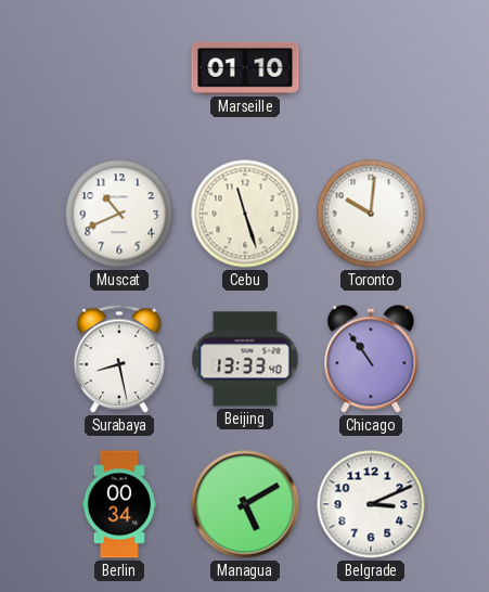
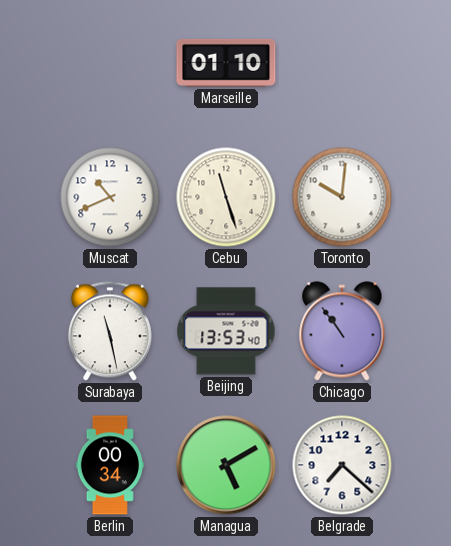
Surabaya: 8:28 -> 11:28 (110, 331)
Beijing: 13:33 -> 13:53 (226, 331)
Belgrade: 3:11 -> 7:22 (342, 465)
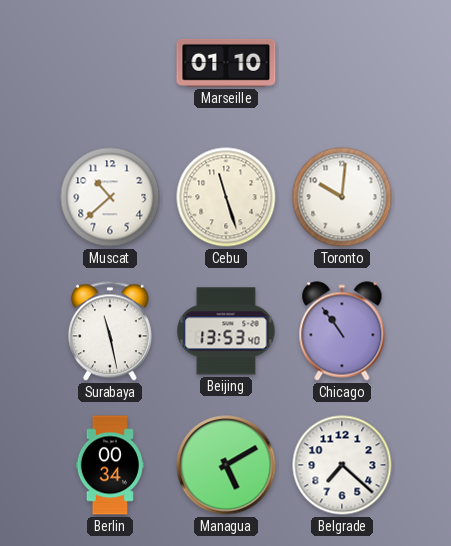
Muscat: 10:41 -> 10:38 (110, 197)
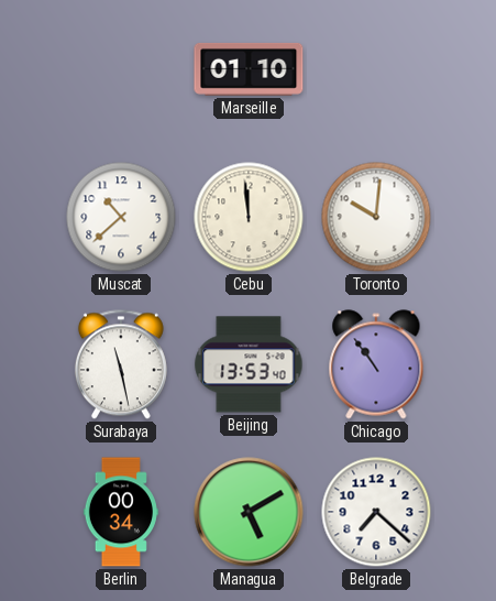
Cebu: 11:27 -> 11:59 (249, 217)
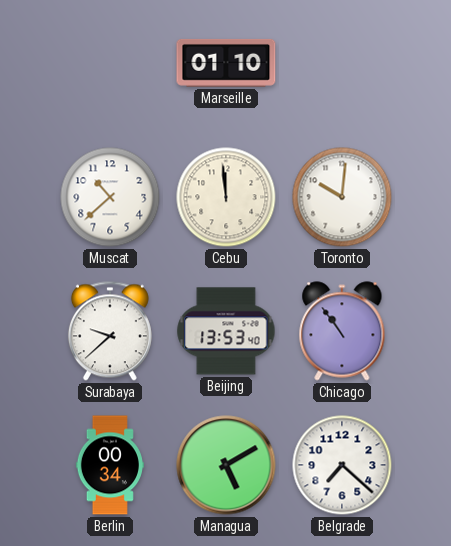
Surabaya: 11:28 -> 9:38 (110, 331)
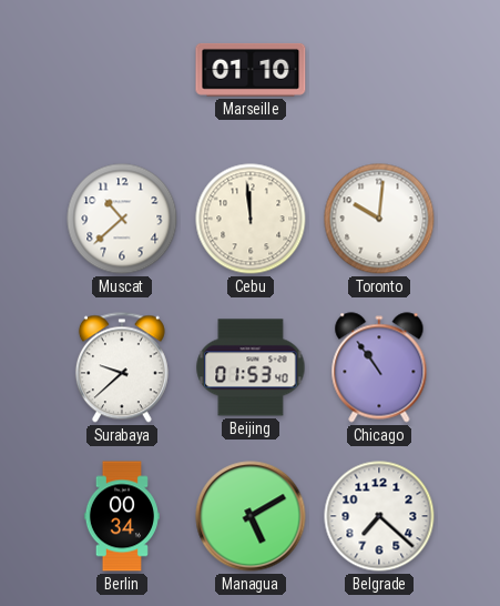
Beijing: 13:53 -> 01:53 (251, 367)
